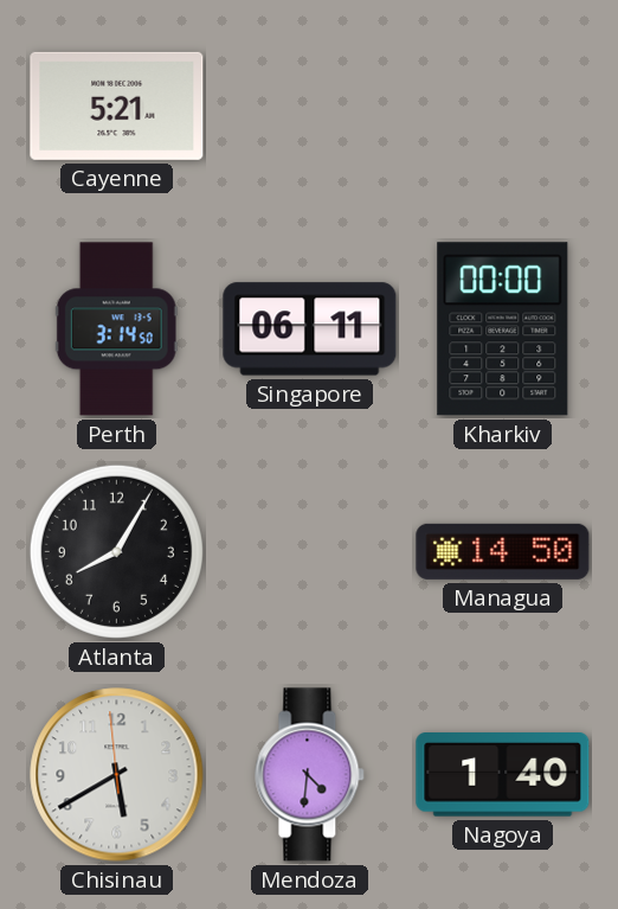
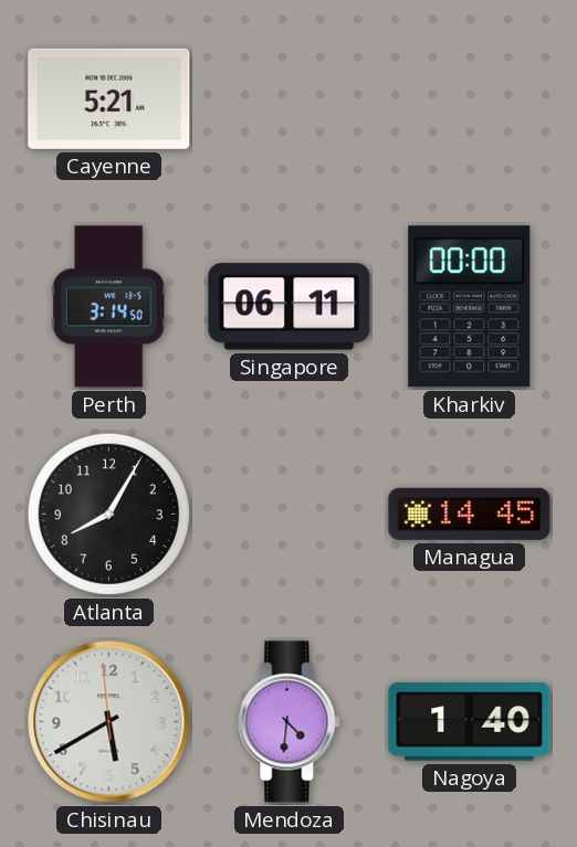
Managua: 14:50 -> 14:45 (470, 514)
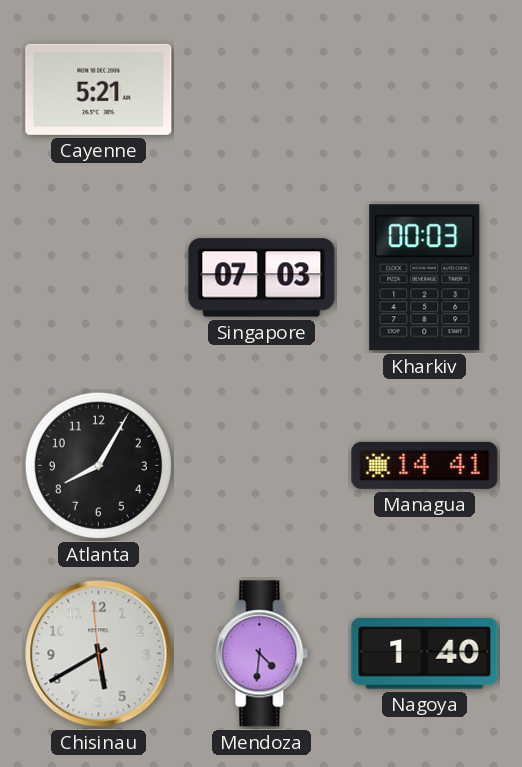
Perth: 3:14 -> none (108, 307)
Singapore: 06:11 -> 07:03 (262, 278)
Kharkiv: 00:00 -> 00:03 (425, 278)
Managua: 14:45 -> 14:41 (425, 465)
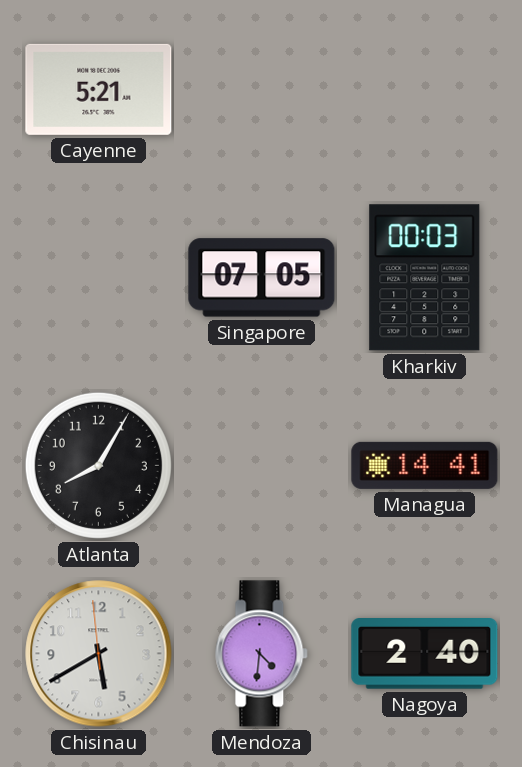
Singapore: 07:03 -> 07:05 (262, 278)
Nagoya: 1:40 -> 2:40 (425, 654)
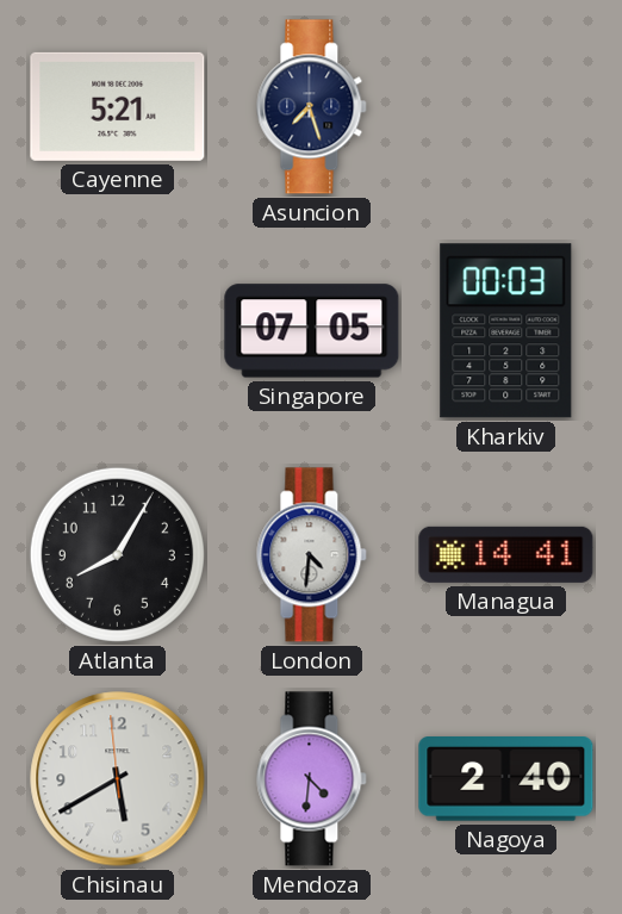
Asuncion: none -> 7:27 (312, 107)
London: none -> 4:31 (312, 555)
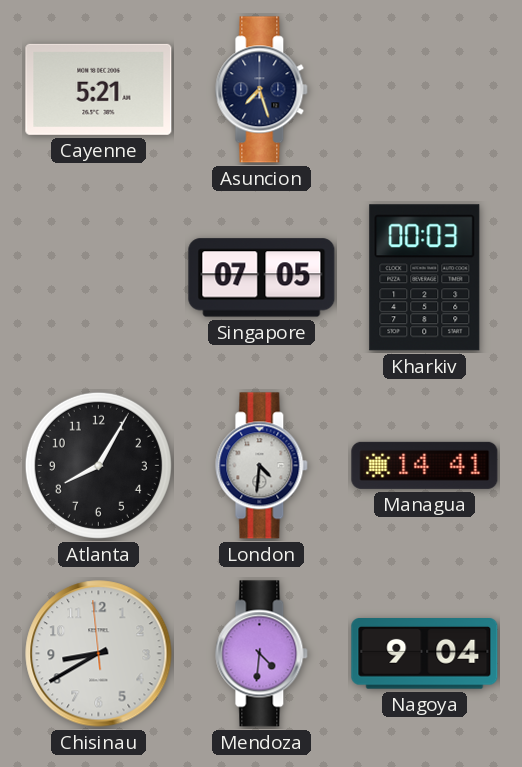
Chisinau: 5:39 -> 8:39 (99, 654)
Nagoya: 2:40 -> 9:04 (425, 654)
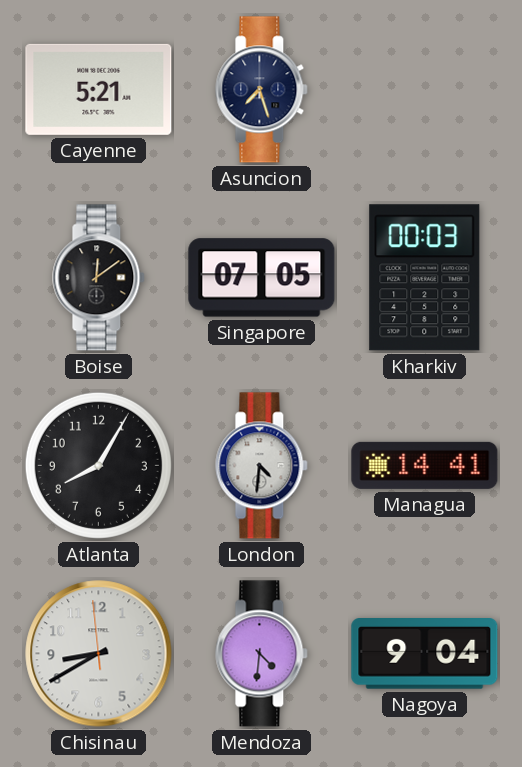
Boise: none -> 12:09 (99, 278)
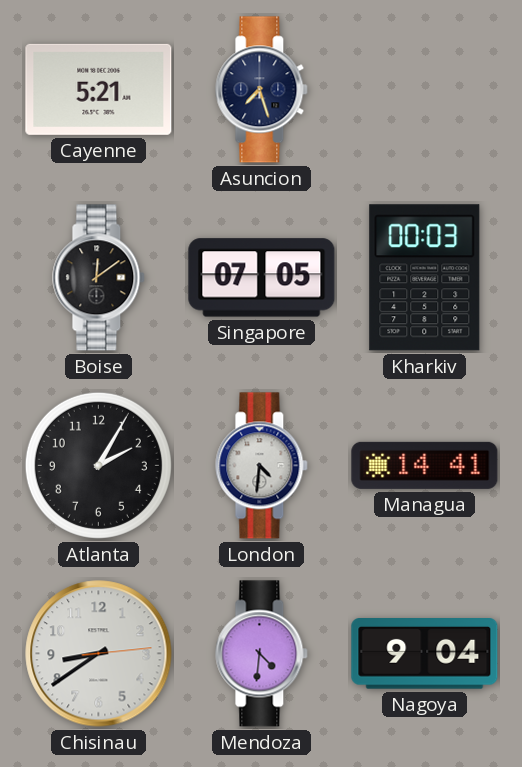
Atlanta: 8:05 -> 2:05 (98, 465)
Chisinau: 8:39:59 -> 8:39:14 (99, 654)
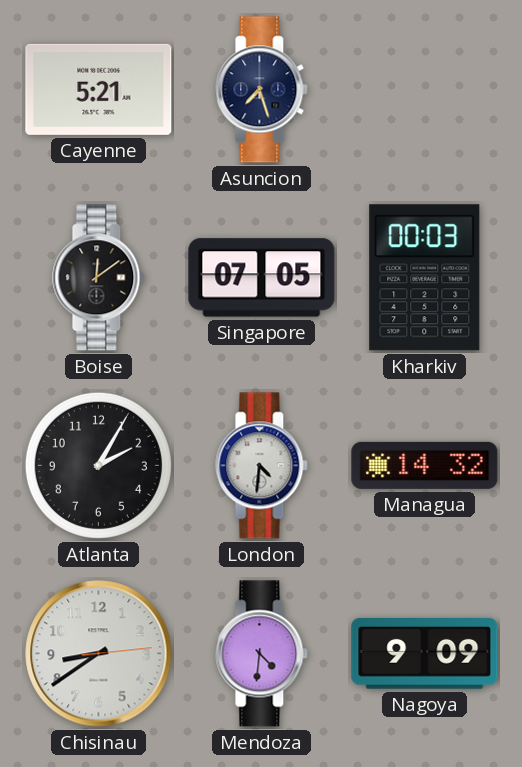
Managua: 14:41 -> 14:32 (425, 465)
Nagoya: 9:04 -> 9:09 (425, 654)
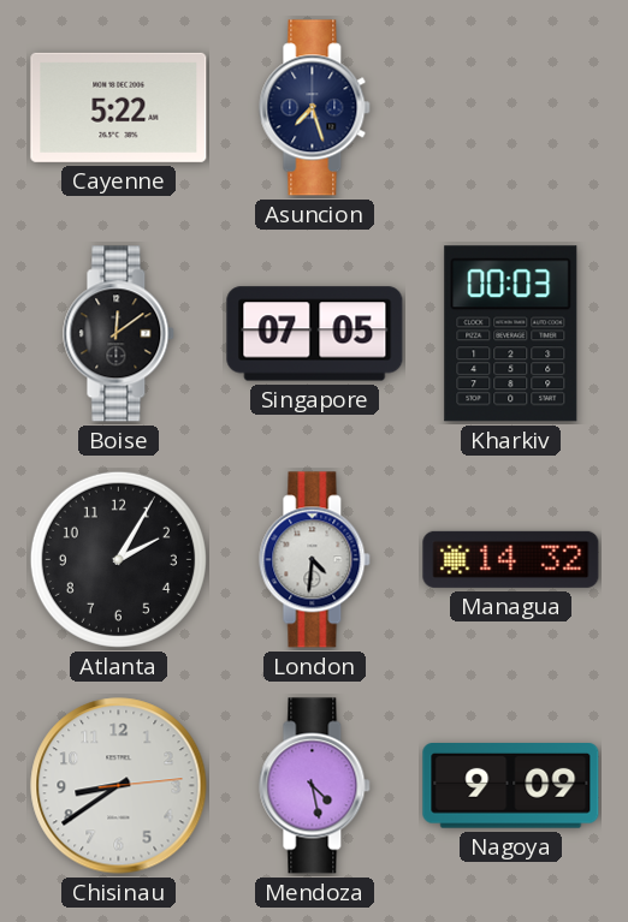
Cayenne: 5:21 -> 5:22 (119, 107)
Mendoza: 4:31 -> 4:28 (315, 786)
